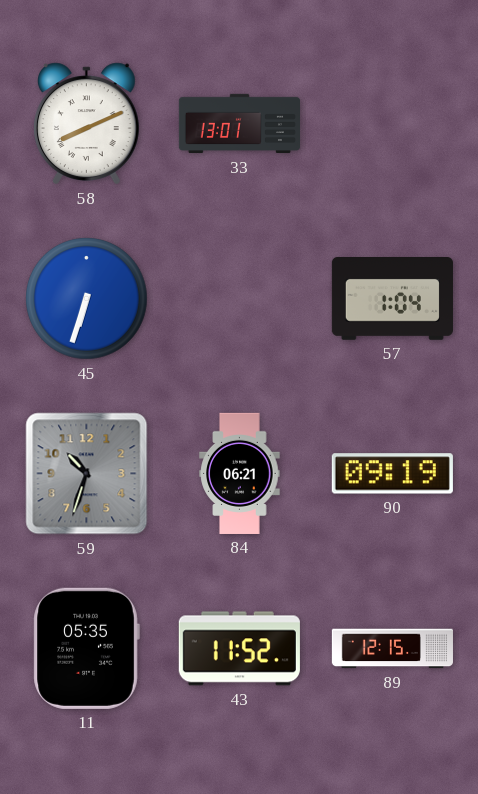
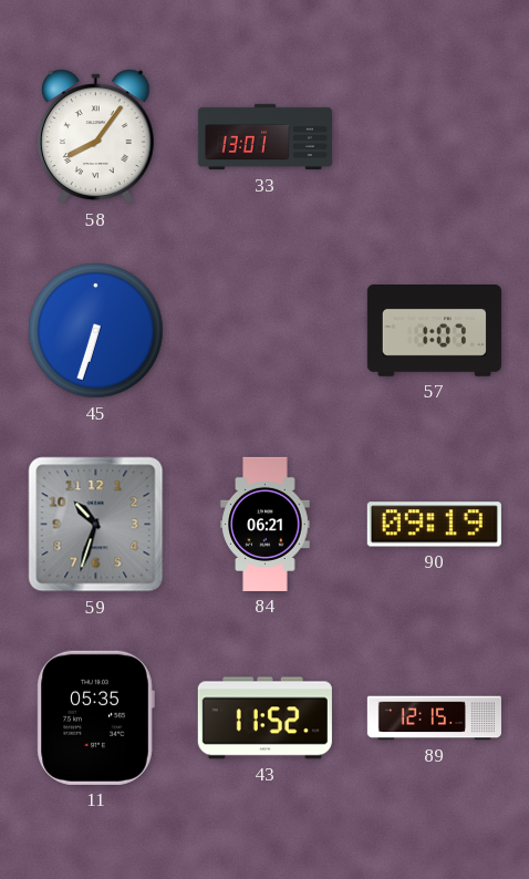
58: 8:11 -> 8:06 (95, 137)
57: 1:04 -> 1:07 (434, 331)
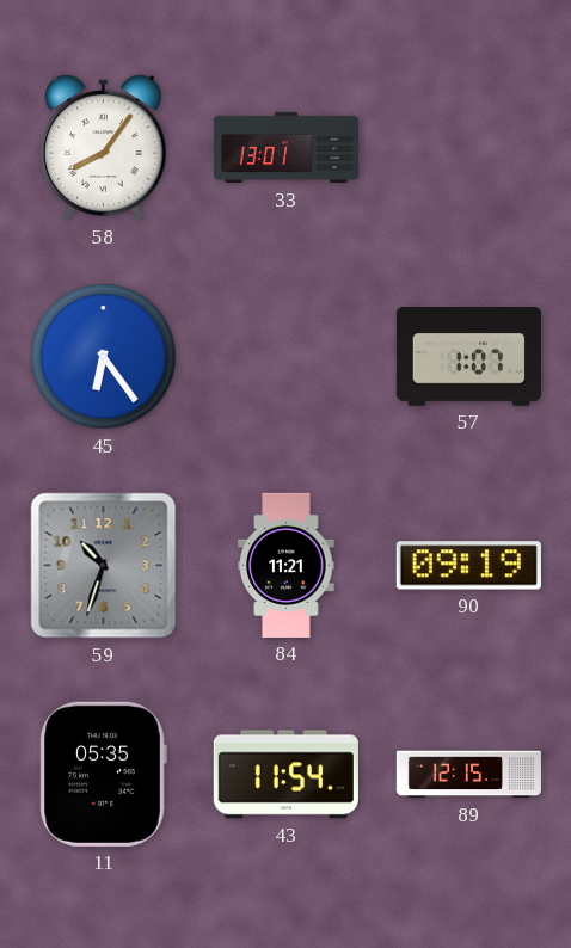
45: 6:33 -> 6:24 (104, 357)
84: 06:21 -> 11:21 (287, 565)
43: 11:52 -> 11:54 (285, 775)
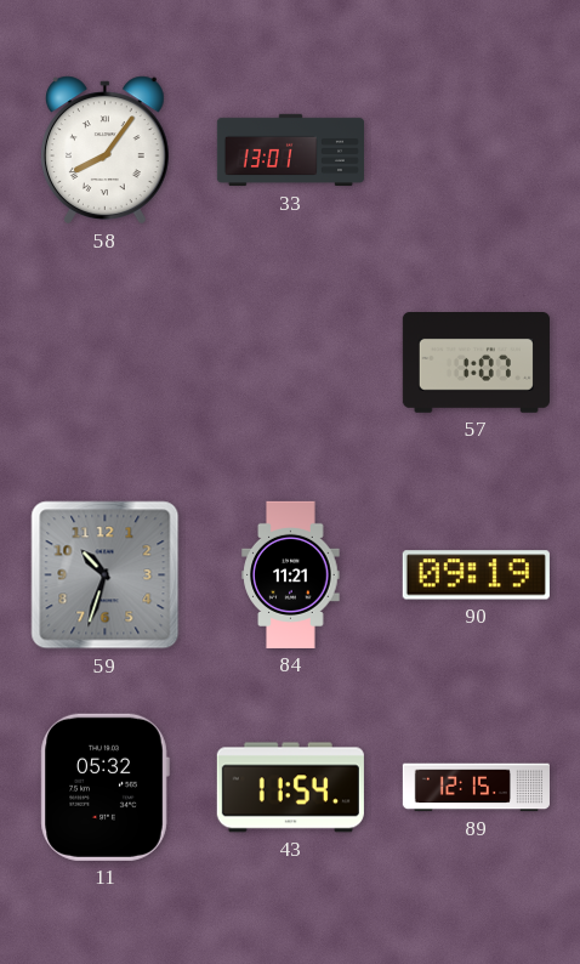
45: 6:24 -> none (104, 357)
11: 05:35 -> 05:32 (104, 787)
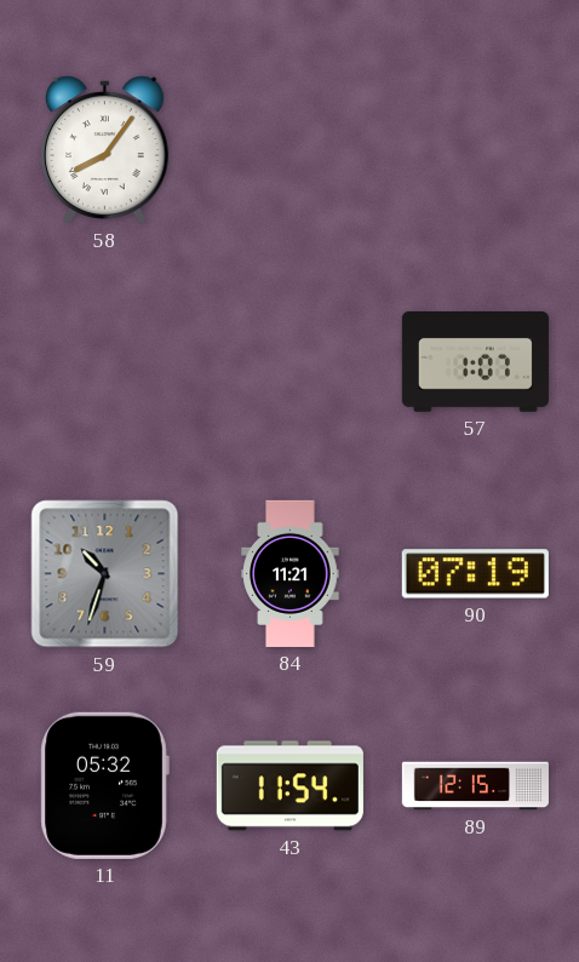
33: 13:01 -> none (290, 151)
90: 09:19 -> 07:19 (475, 574)
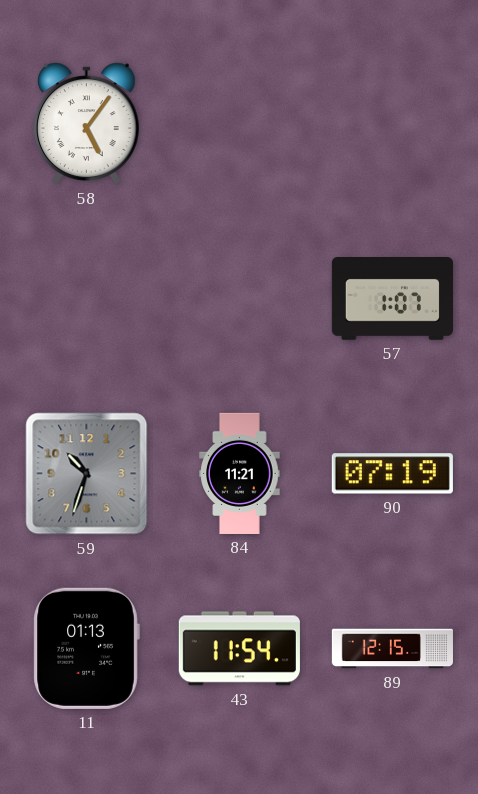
58: 8:06 -> 5:06 (86, 124)
11: 05:32 -> 01:13 (86, 648)
